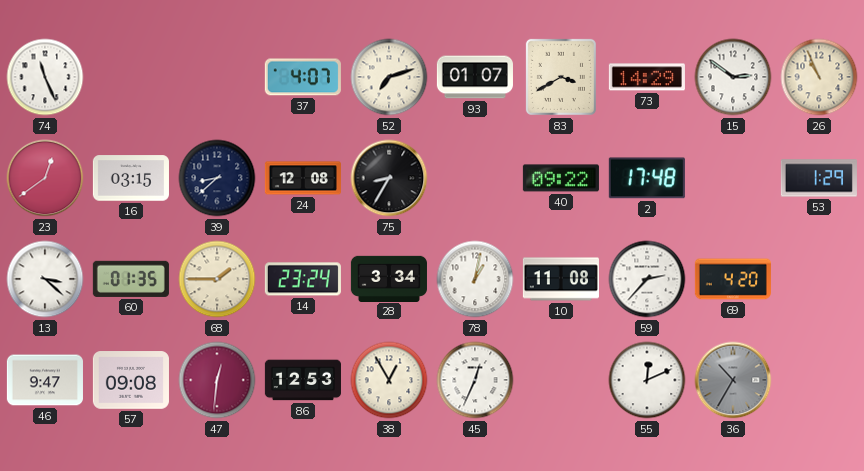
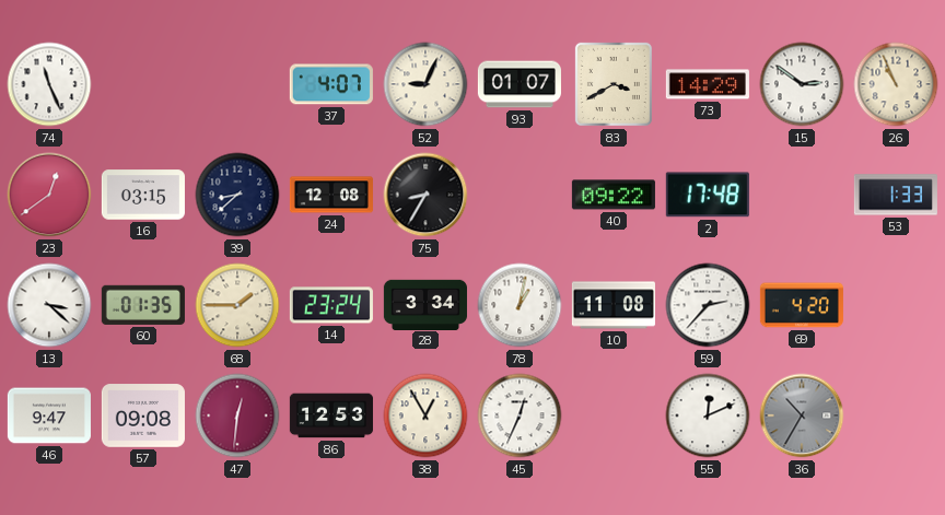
52: 7:12 -> 9:04 (425, 84)
53: 1:29 -> 1:33 (896, 195)
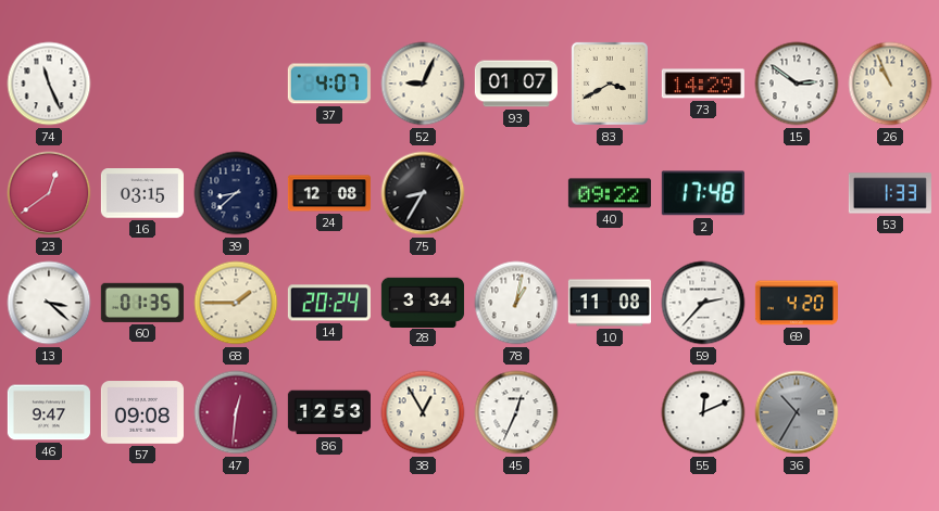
14: 23:24 -> 20:24 (329, 303)
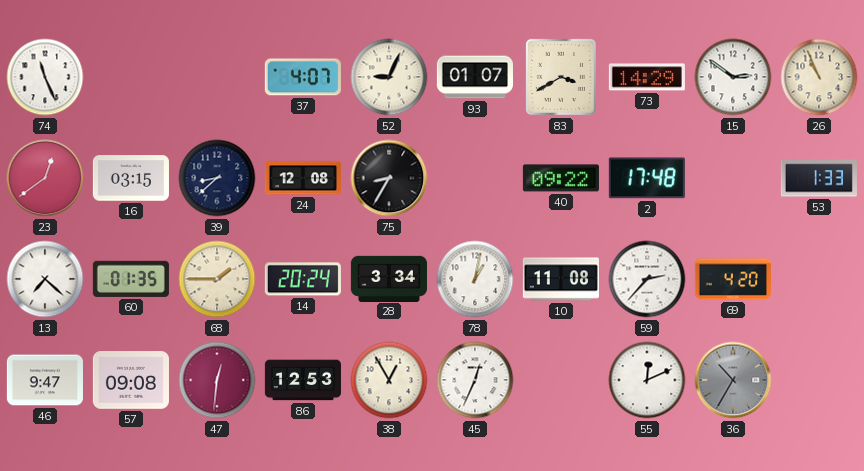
13: 3:22 -> 7:22 (45, 279)
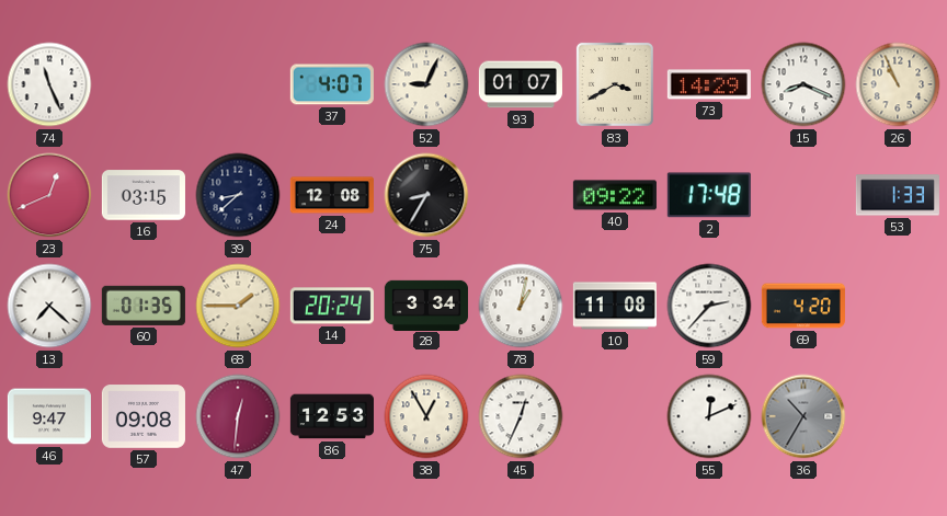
15: 2:51 -> 8:19 (803, 84)
23: 12:39 -> 12:41 (49, 195)
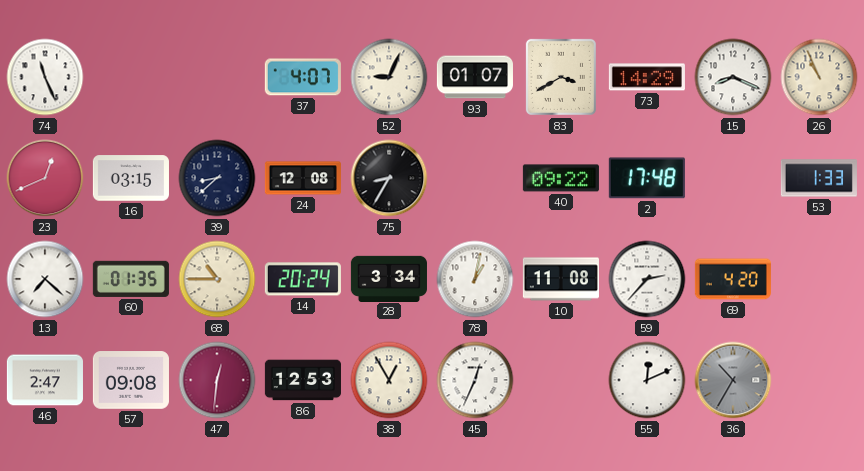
68: 1:45 -> 10:45 (217, 279)
46: 9:47 -> 2:47 (45, 380)
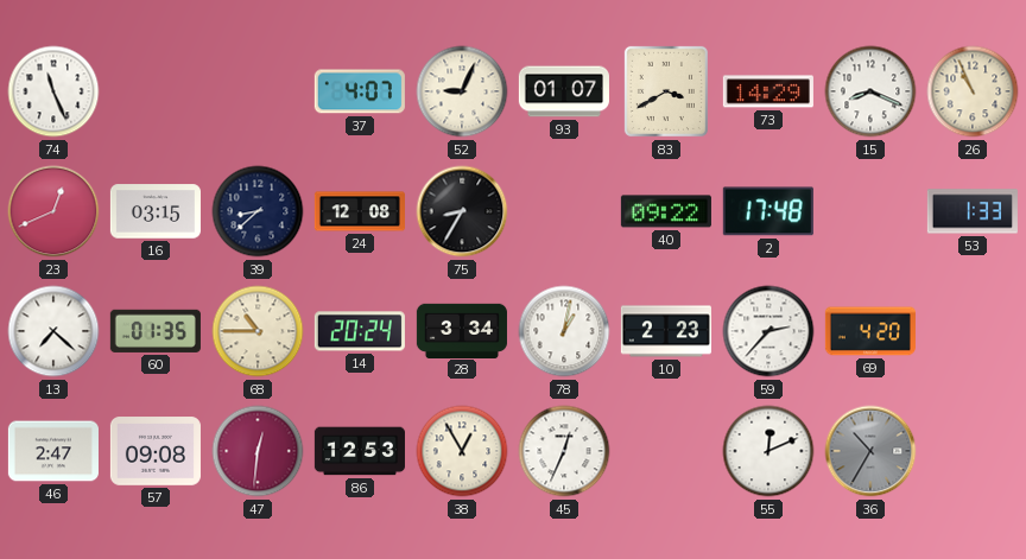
10: 11:08 -> 2:23 (666, 331)
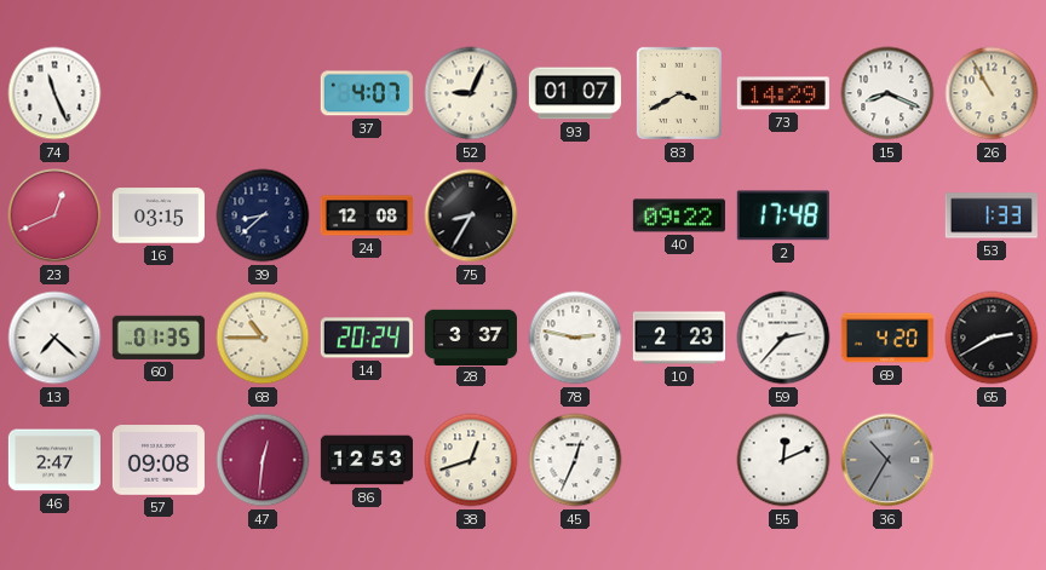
26: 10:56 -> 10:55 (992, 93)
28: 3:34 -> 3:37 (471, 336)
78: 1:02 -> 2:47 (575, 338)
65: none -> 2:40 (992, 338)
38: 12:55 -> 12:42 (471, 460)
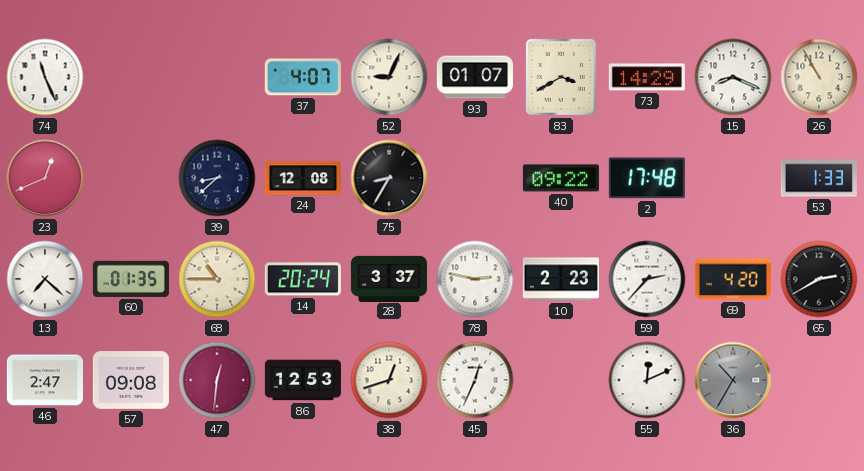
16: 03:15 -> none (159, 215)
